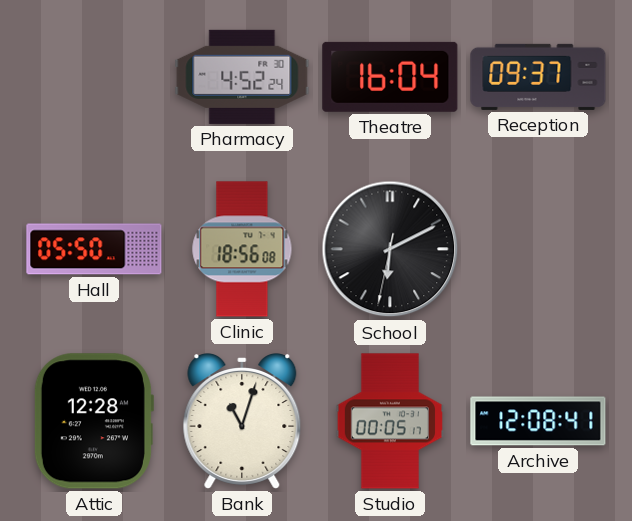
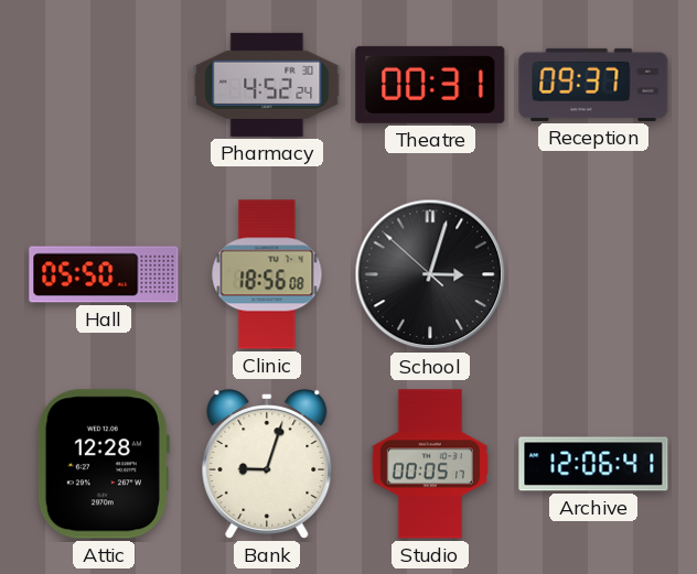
Theatre: 16:04 -> 00:31 (430, 85)
School: 6:10 -> 3:02 (430, 274)
Bank: 11:03 -> 9:03 (267, 465)
Archive: 12:08 -> 12:06 (593, 464)
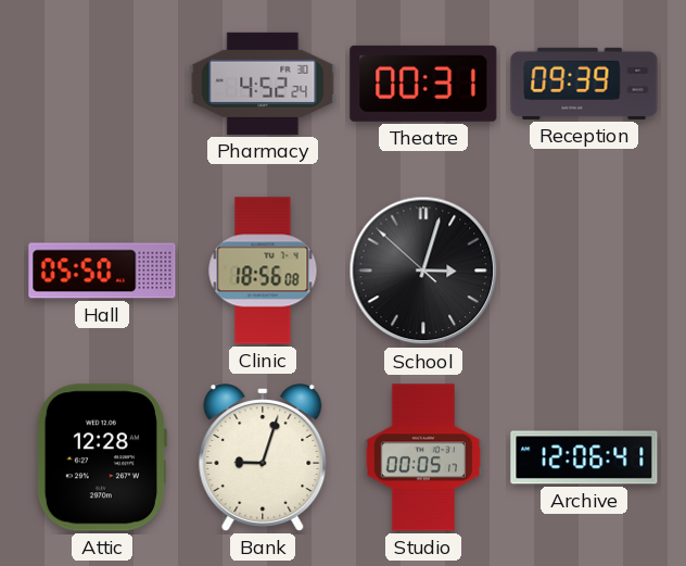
Reception: 09:37 -> 09:39 (584, 84)
